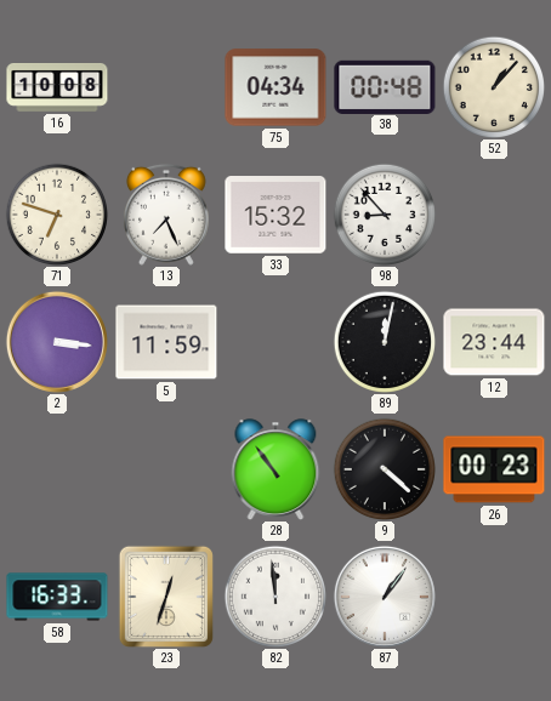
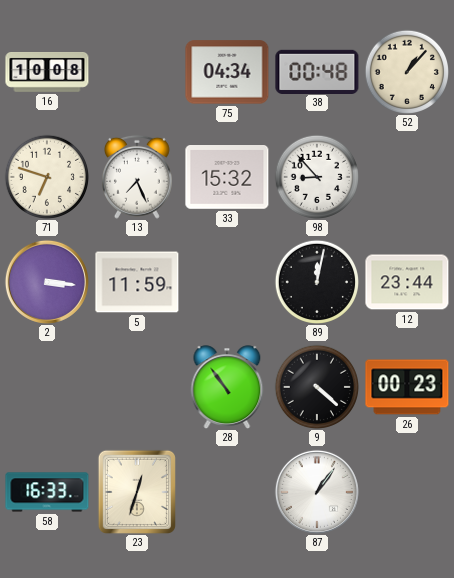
82: 11:59 -> none (274, 595)
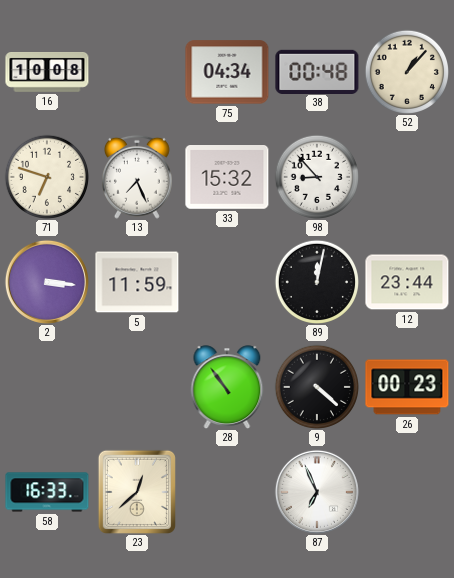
23: 12:33 -> 12:38 (137, 492)
87: 1:06 -> 6:56 (317, 492)
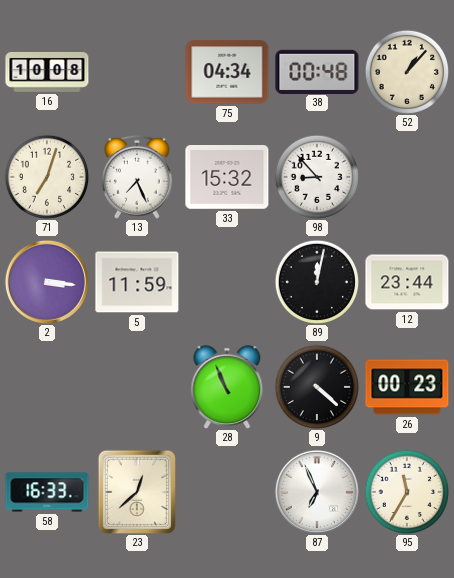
71: 6:48 -> 7:03 (46, 176)
28: 10:54 -> 10:56 (227, 387)
95: none -> 11:35 (406, 491)
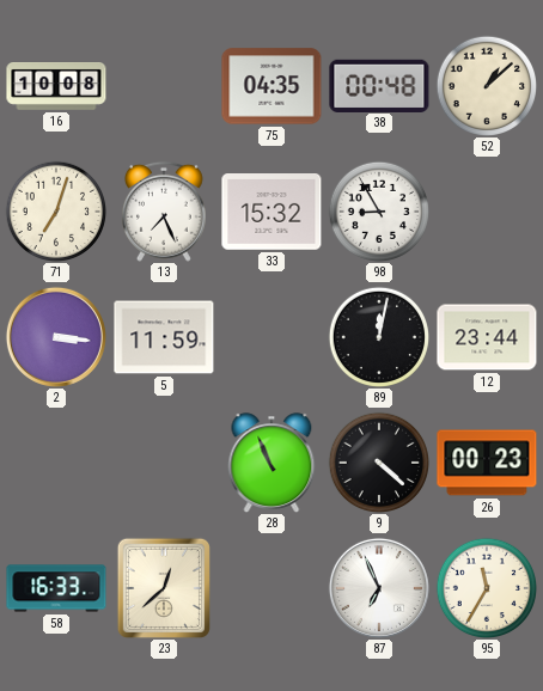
75: 04:34 -> 04:35 (271, 86)
52: 1:07 -> 1:08 (486, 85)
98: 8:53 -> 8:55 (378, 210)
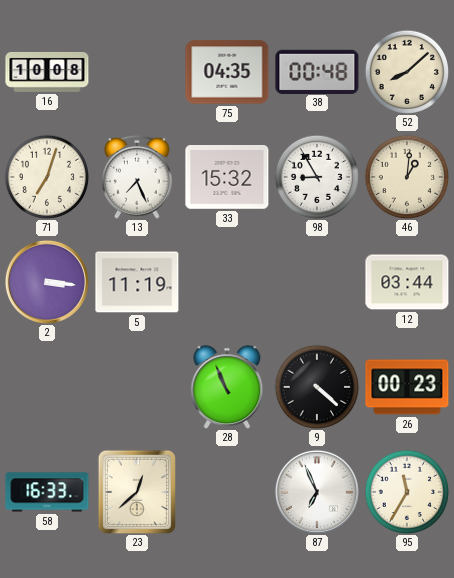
52: 1:08 -> 8:08 (406, 71)
46: none -> 1:01 (406, 176)
5: 11:59 -> 11:19 (137, 282)
89: 12:02 -> none (378, 336)
12: 23:44 -> 03:44 (407, 282)
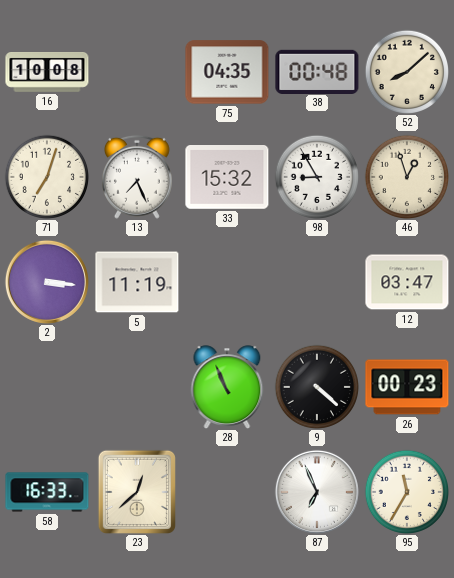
46: 1:01 -> 12:57 (406, 176)
12: 03:44 -> 03:47 (407, 282)
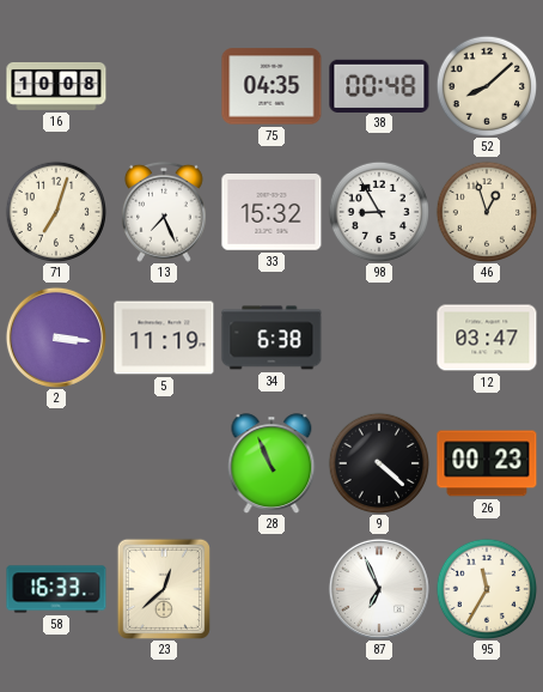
34: none -> 6:38 (271, 338)
